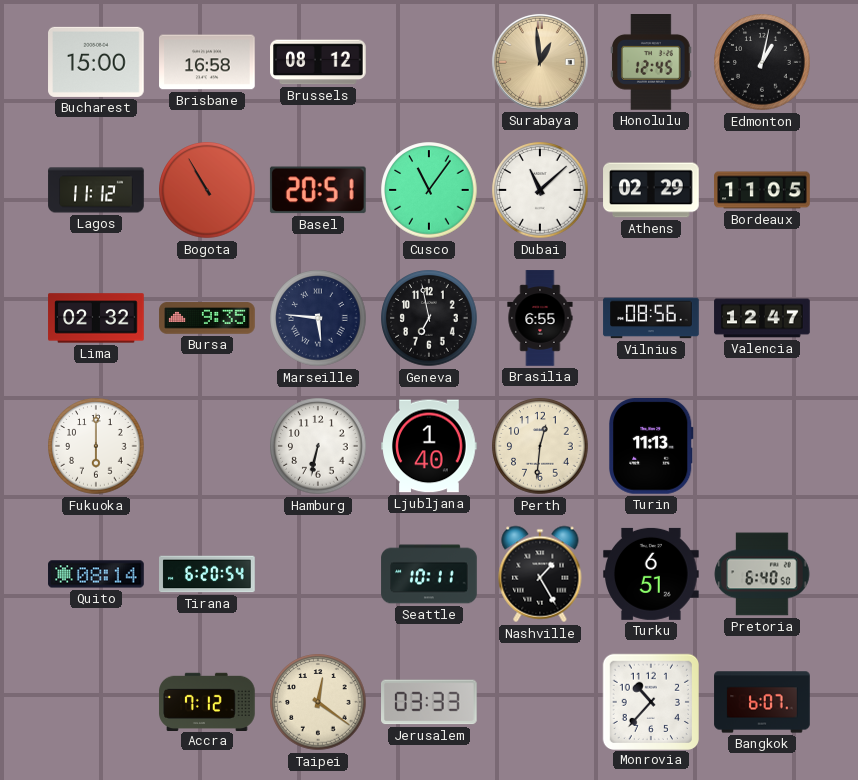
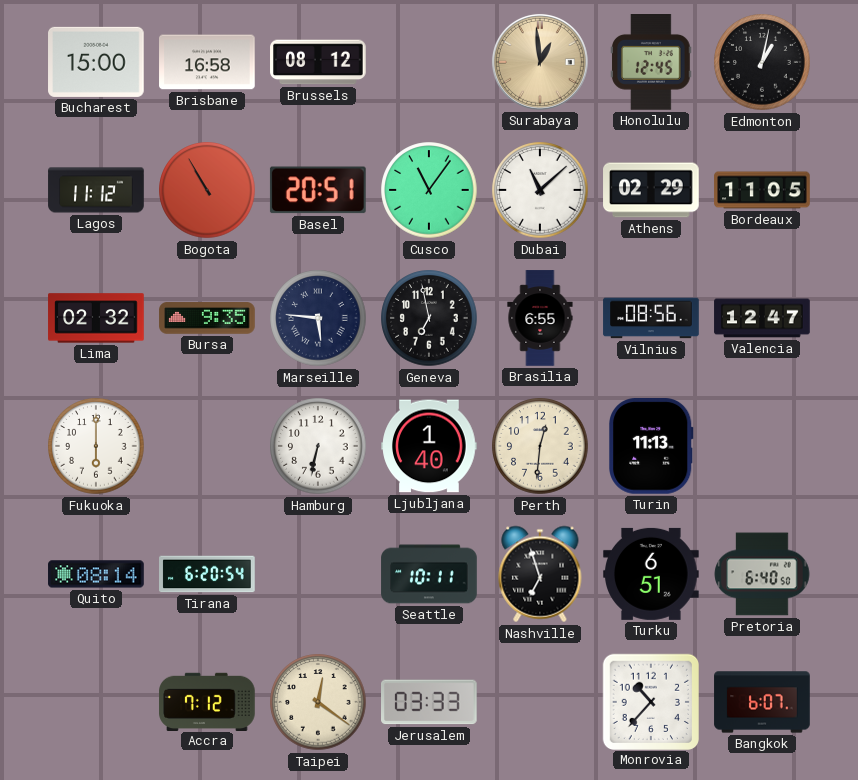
Nashville: 1:25 -> 6:57 (540, 574)
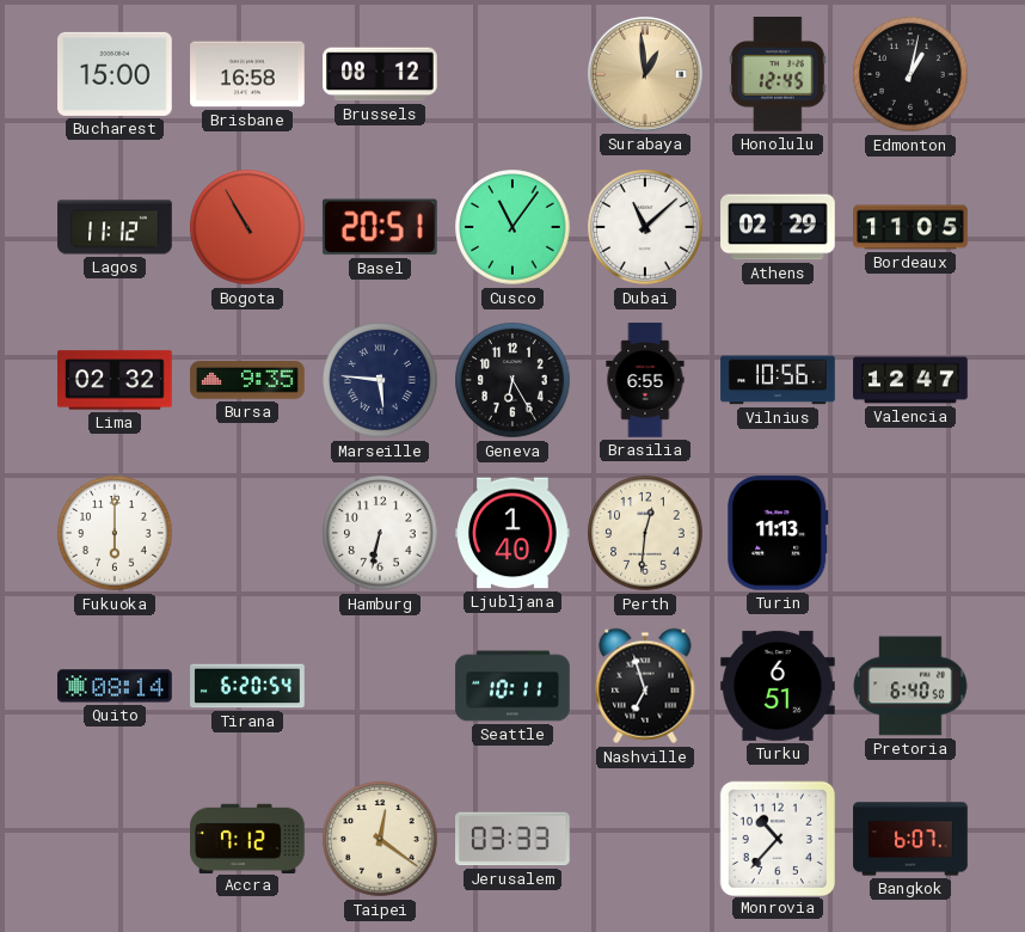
Geneva: 6:58 -> 6:25 (512, 380)
Vilnius: 08:56 -> 10:56 (778, 380)
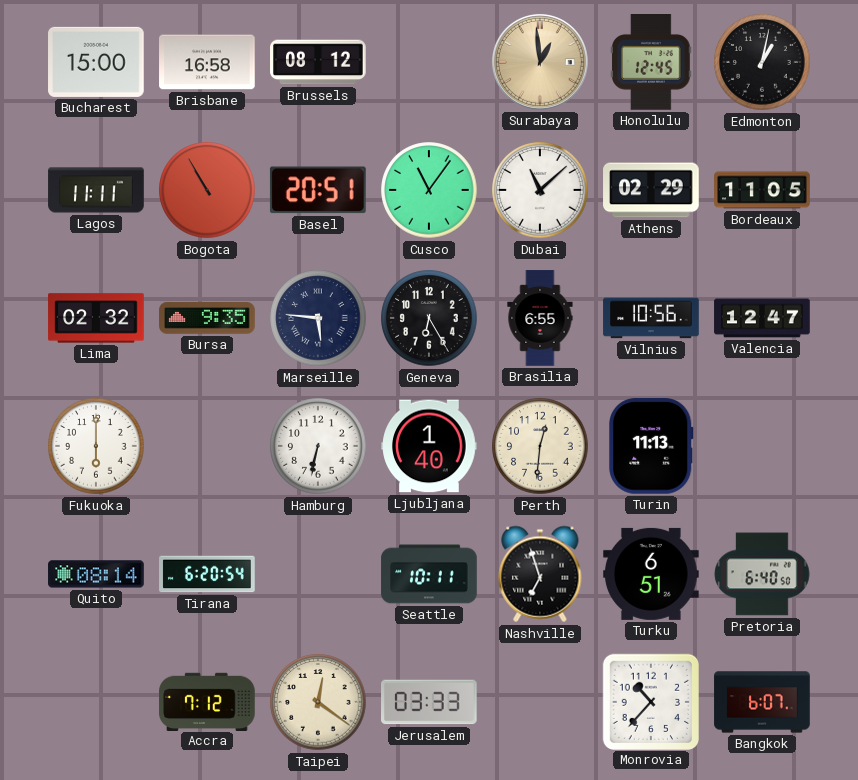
Lagos: 11:12 -> 11:11 (96, 190)
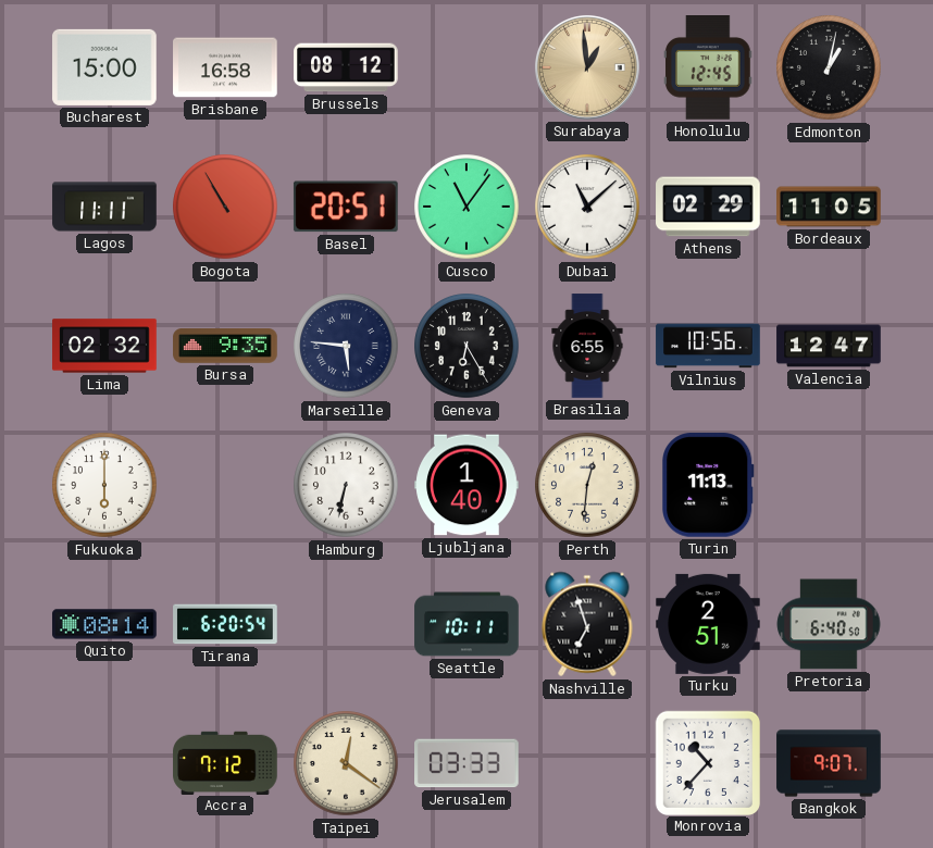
Turku: 6:51 -> 2:51 (708, 624)
Bangkok: 6:07 -> 9:07 (829, 763)
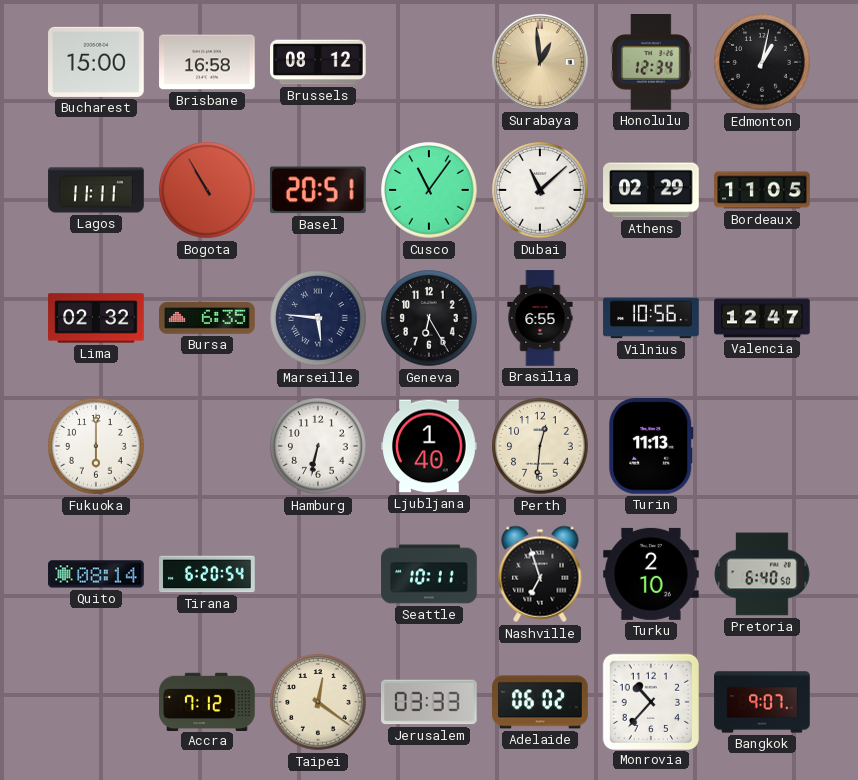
Honolulu: 12:45 -> 12:34 (652, 63)
Bursa: 9:35 -> 6:35 (207, 318)
Turku: 2:51 -> 2:10 (651, 574)
Adelaide: none -> 06:02 (540, 702)
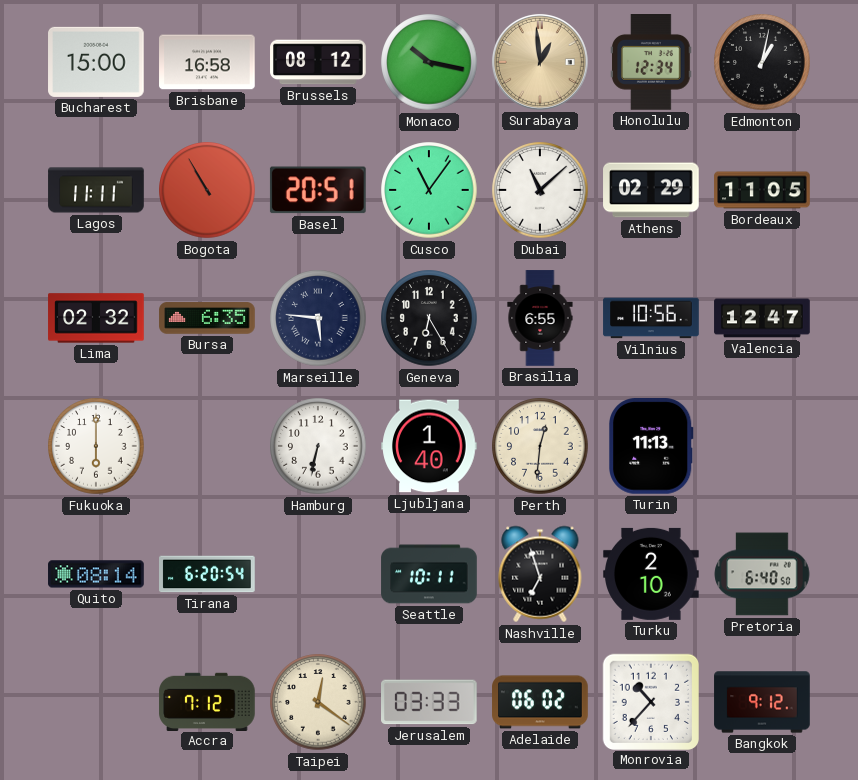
Monaco: none -> 10:17 (429, 62)
Bangkok: 9:07 -> 9:12 (762, 702)
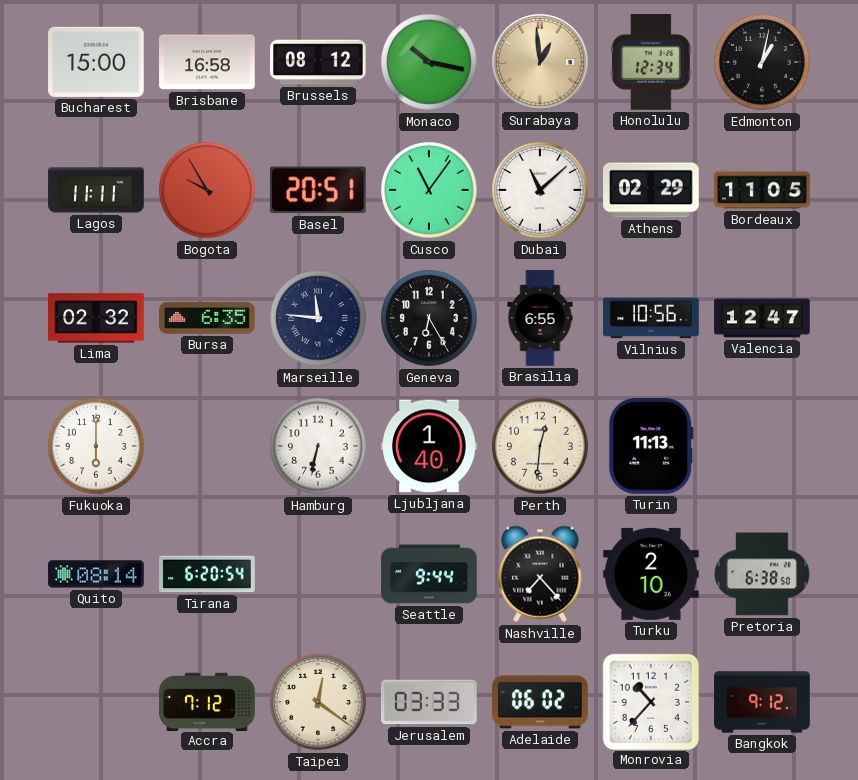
Bogota: 10:55 -> 9:55 (207, 190)
Marseille: 5:46 -> 11:46 (318, 318)
Seattle: 10:11 -> 9:44 (429, 574)
Nashville: 6:57 -> 7:23 (540, 574)
Pretoria: 6:40 -> 6:38 (762, 574)
